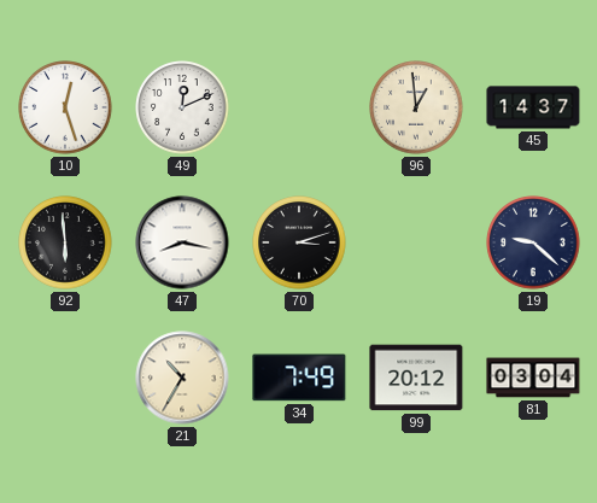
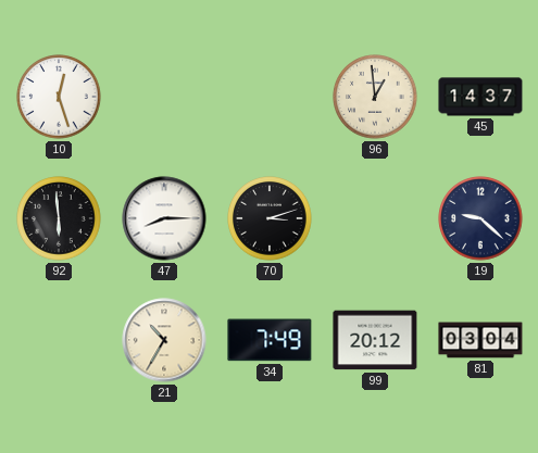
49: 12:11 -> none (182, 107)
47: 8:17 -> 8:15 (164, 218)
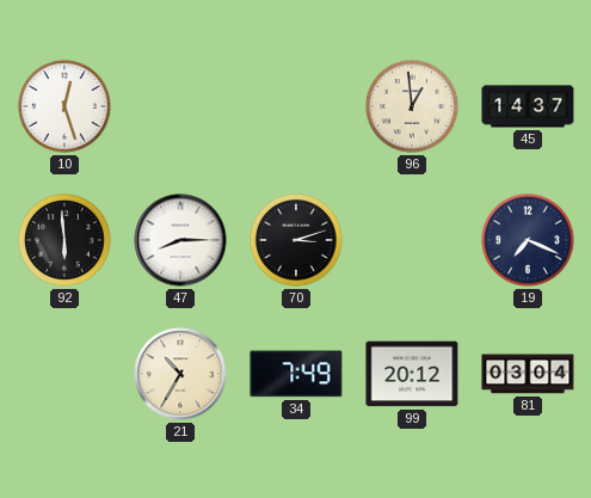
19: 9:22 -> 7:19 (528, 240)
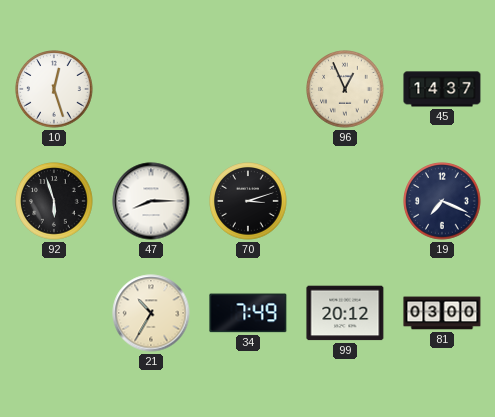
96: 12:59 -> 12:56 (345, 89)
92: 5:59 -> 5:57 (54, 201)
81: 03:04 -> 03:00 (442, 313)
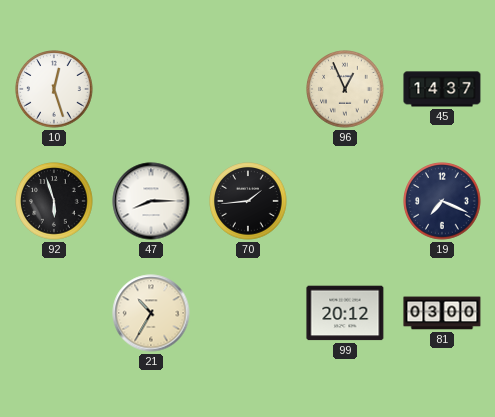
70: 3:12 -> 1:44 (248, 201)
34: 7:49 -> none (248, 313)
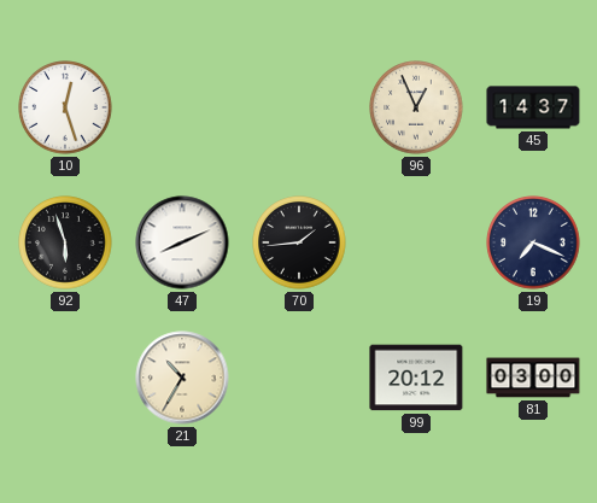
47: 8:15 -> 8:11 (182, 242)
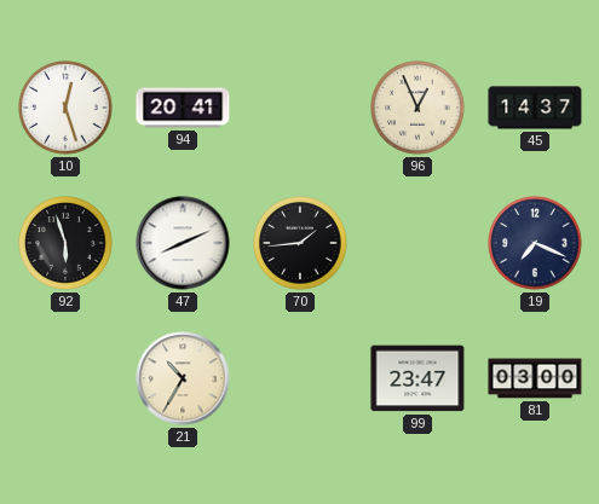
94: none -> 20:41 (183, 108)
99: 20:12 -> 23:47 (417, 378)
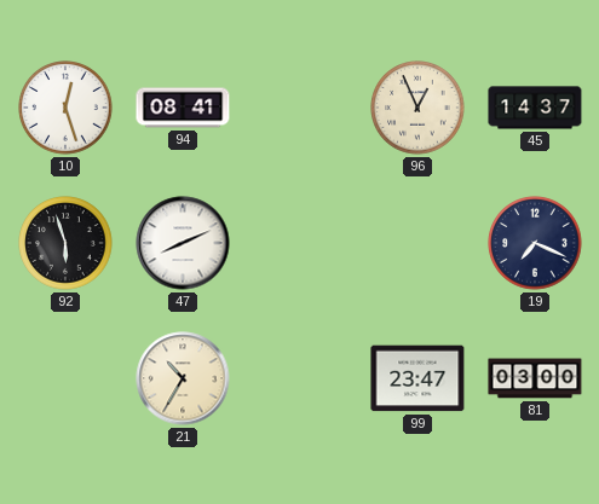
94: 20:41 -> 08:41 (183, 108)
70: 1:44 -> none (300, 243)
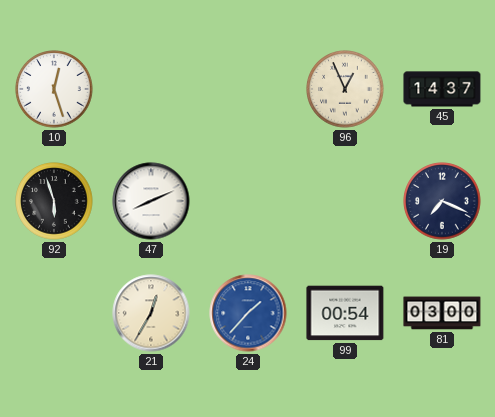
94: 08:41 -> none (183, 108)
21: 10:35 -> 12:35 (151, 313)
24: none -> 1:37 (248, 313)
99: 23:47 -> 00:54 (345, 313)
